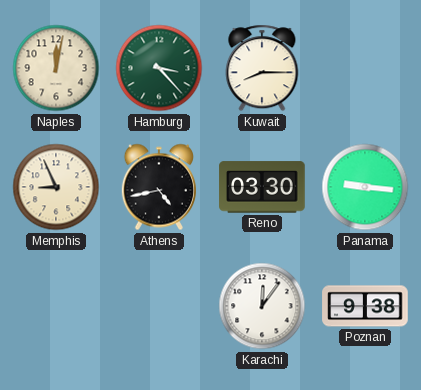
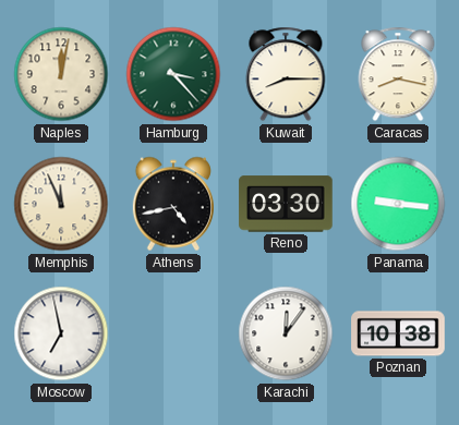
Caracas: none -> 8:17 (398, 74)
Memphis: 8:56 -> 11:56 (61, 204)
Moscow: none -> 6:58 (61, 333)
Poznan: 9:38 -> 10:38 (398, 333)
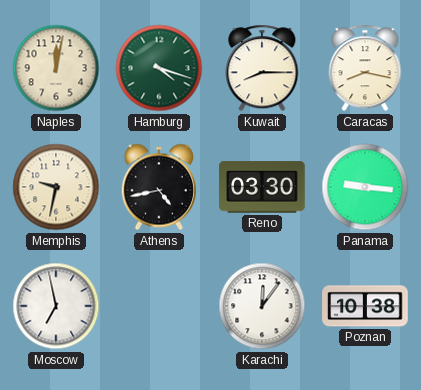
Hamburg: 3:23 -> 4:18 (159, 68)
Memphis: 11:56 -> 9:32 (56, 187)
